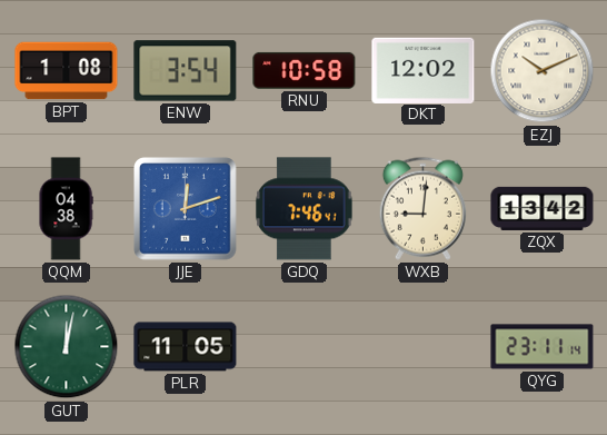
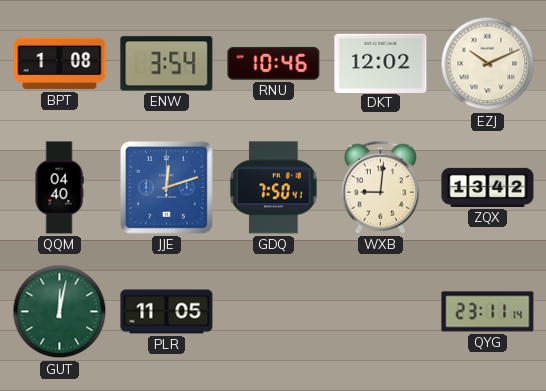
RNU: 10:58 -> 10:46 (274, 63)
QQM: 04:38 -> 04:40 (59, 188)
GDQ: 7:46 -> 7:50 (274, 188)
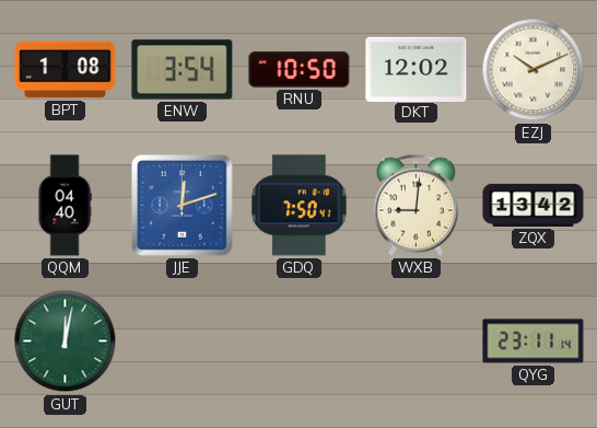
RNU: 10:46 -> 10:50 (300, 69)
PLR: 11:05 -> none (167, 312)
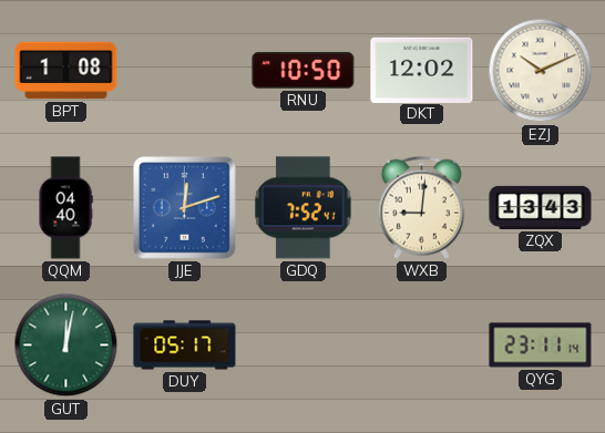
ENW: 3:54 -> none (183, 70)
GDQ: 7:50 -> 7:52 (304, 208)
ZQX: 13:42 -> 13:43 (541, 207)
DUY: none -> 05:17 (185, 346)
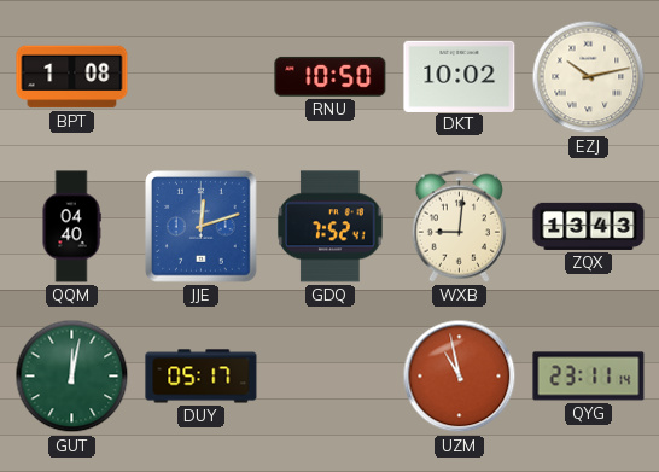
DKT: 12:02 -> 10:02 (460, 76)
EZJ: 10:11 -> 10:13 (589, 77)
UZM: none -> 10:58 (460, 377)
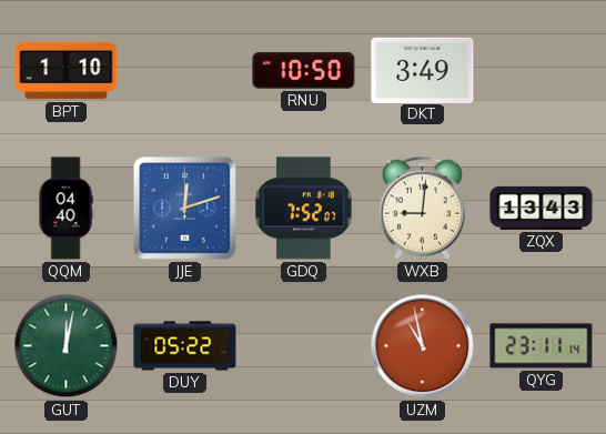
BPT: 1:08 -> 1:10 (67, 71)
DKT: 10:02 -> 3:49 (423, 70)
EZJ: 10:13 -> none (589, 77)
GDQ: 7:52:41 -> 7:52:07 (304, 209)
DUY: 05:17 -> 05:22 (185, 346)
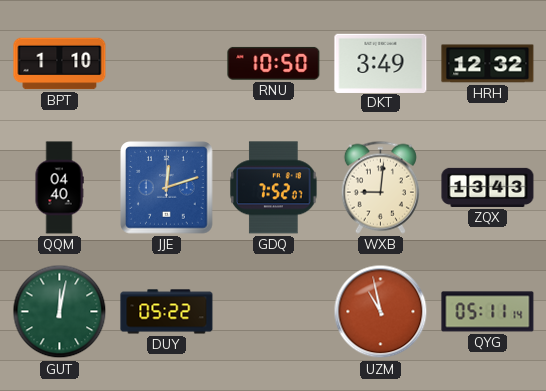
HRH: none -> 12:32 (488, 64)
QYG: 23:11 -> 05:11 (488, 312)
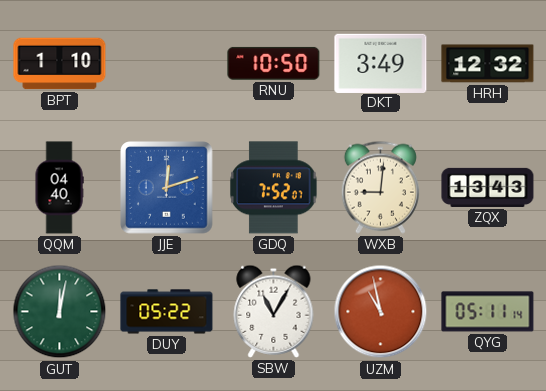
SBW: none -> 11:05 (274, 311)
